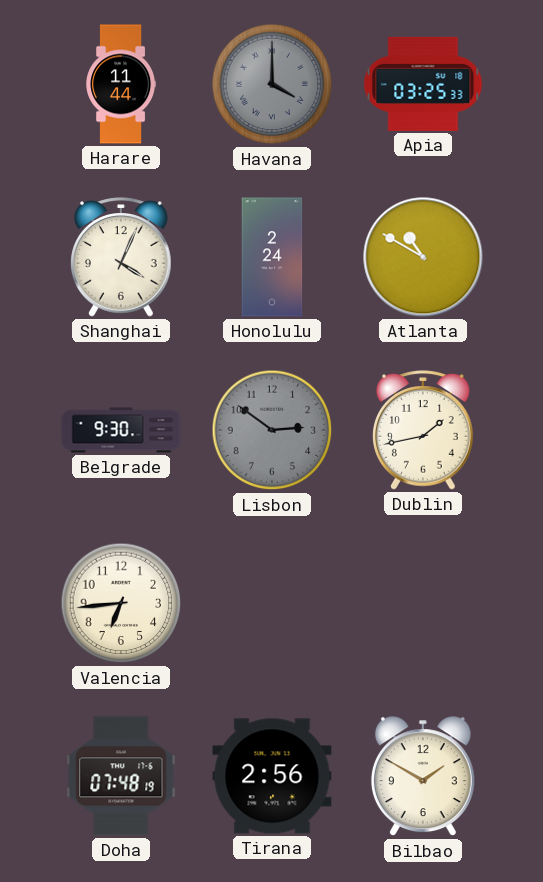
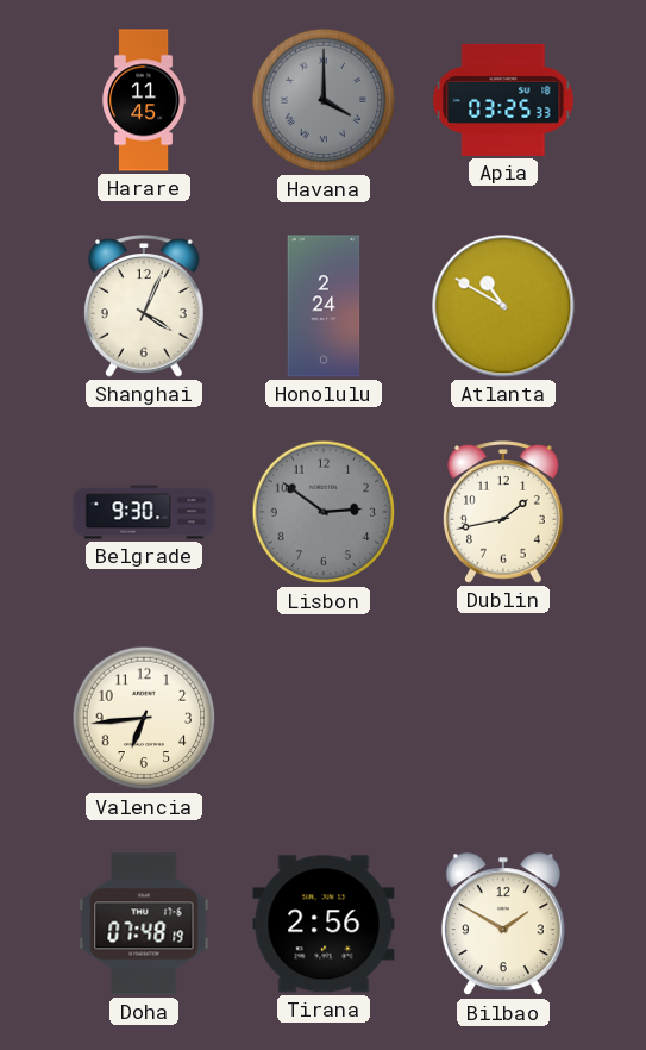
Harare: 11:44 -> 11:45 (144, 100)
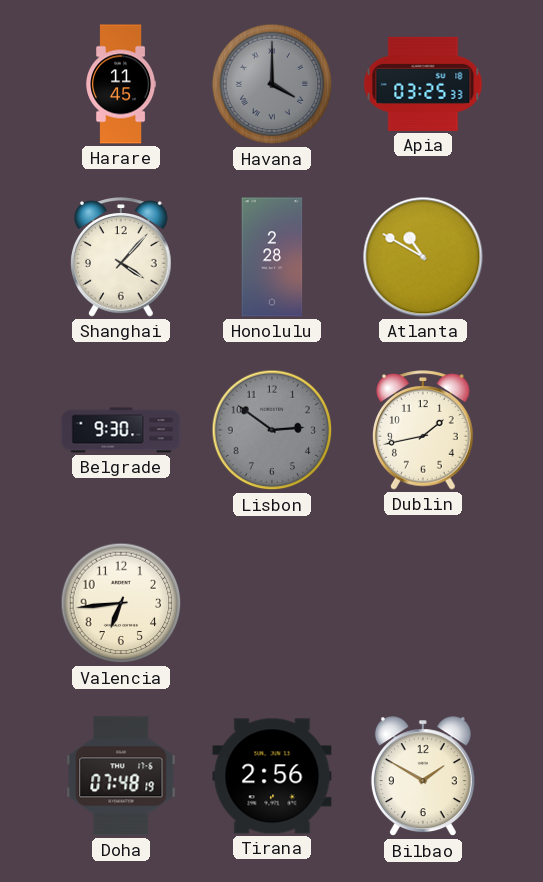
Shanghai: 4:04 -> 4:07 (122, 257)
Honolulu: 2:24 -> 2:28 (272, 257)
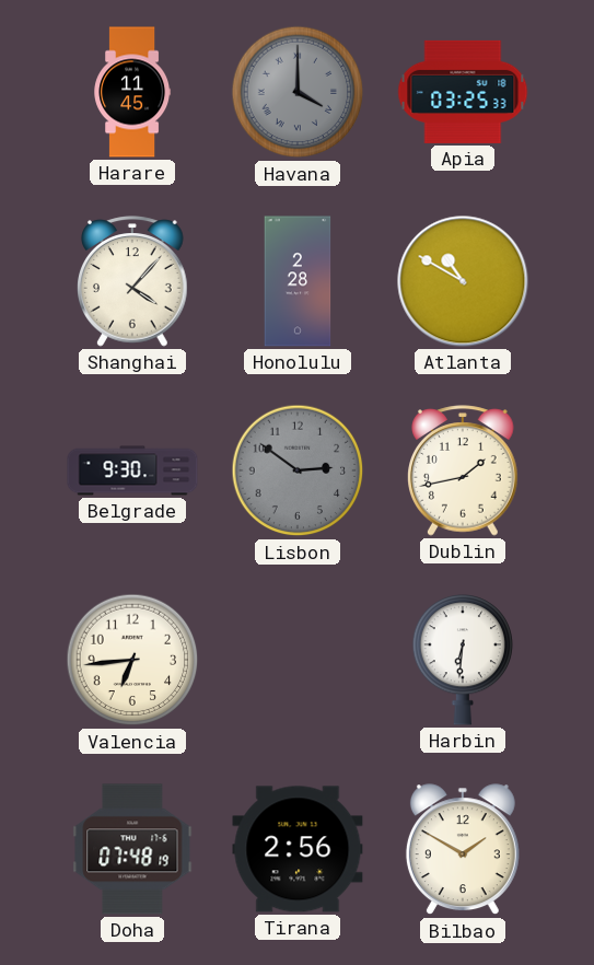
Harbin: none -> 6:31 (463, 661)
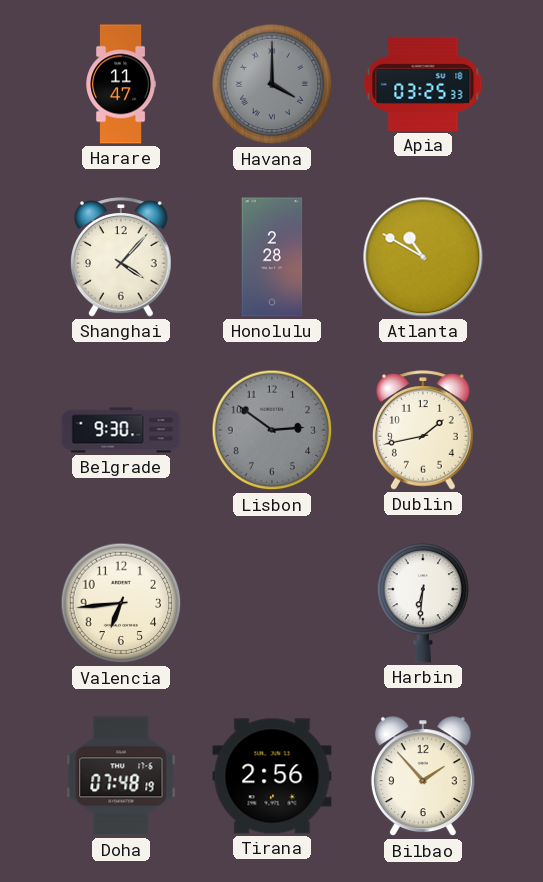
Harare: 11:45 -> 11:47 (121, 84)
Bilbao: 1:50 -> 1:53 (423, 777)
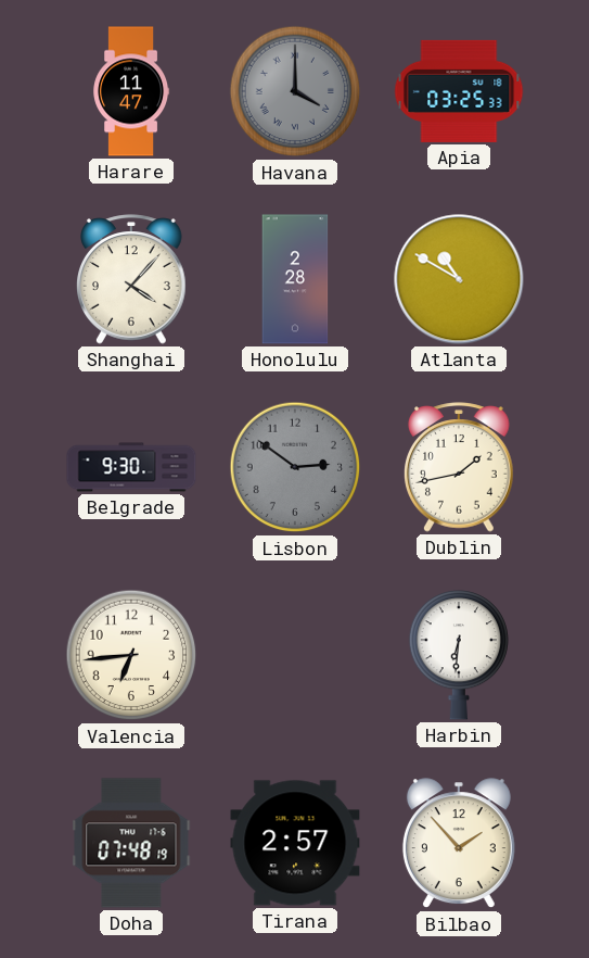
Tirana: 2:56 -> 2:57 (295, 843)
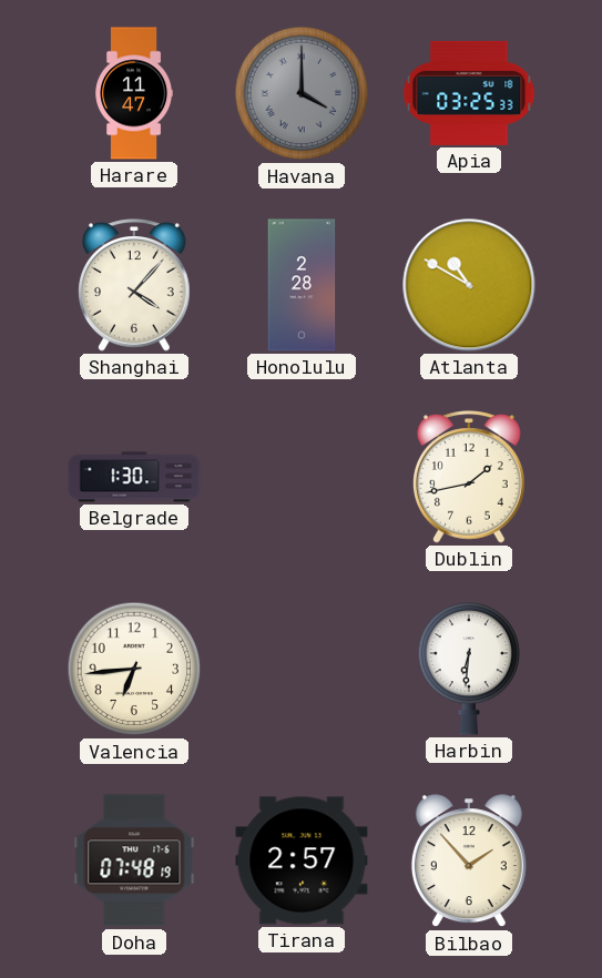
Belgrade: 9:30 -> 1:30 (134, 477)
Lisbon: 2:51 -> none (295, 467)
